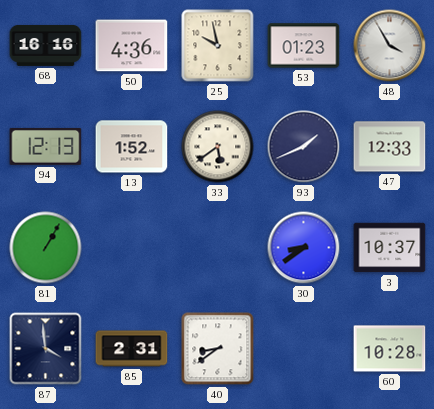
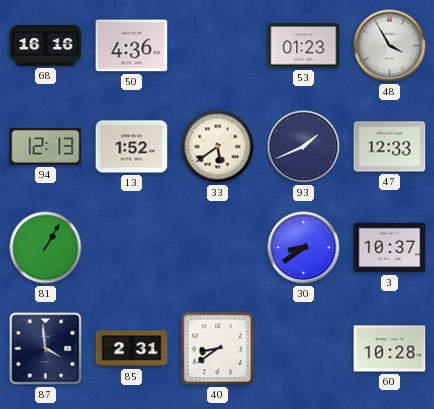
25: 9:58 -> none (218, 46)
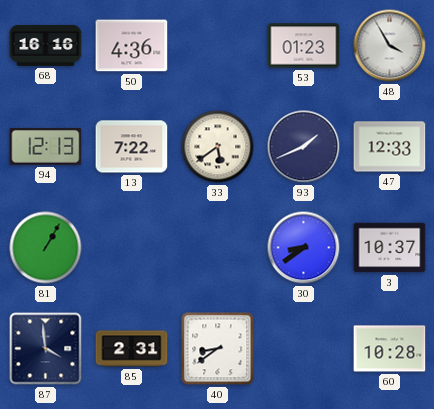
13: 1:52 -> 7:22 (132, 147)
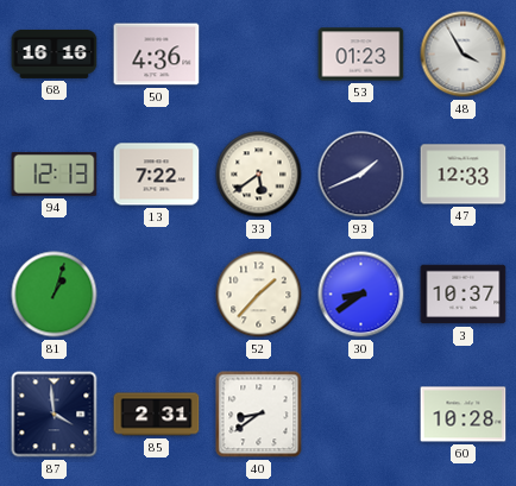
81: 1:05 -> 1:03 (55, 295)
52: none -> 1:37 (259, 295)
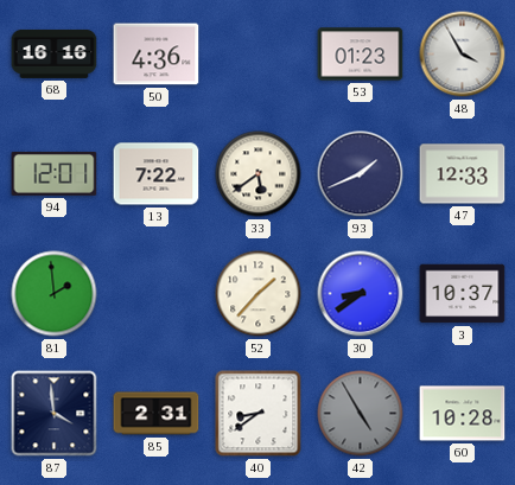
94: 12:13 -> 12:01 (55, 173)
81: 1:03 -> 1:59 (55, 294)
42: none -> 4:55 (361, 414)
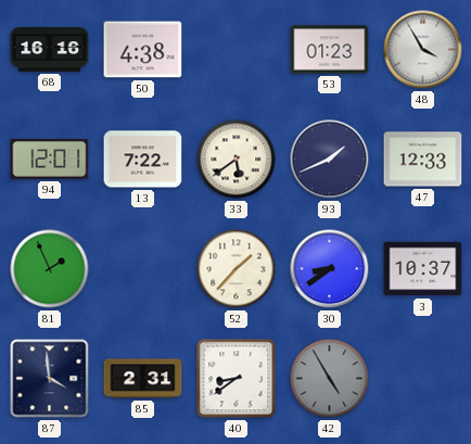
50: 4:36 -> 4:38 (143, 50)
81: 1:59 -> 1:56 (50, 269)
60: 10:28 -> none (463, 414)
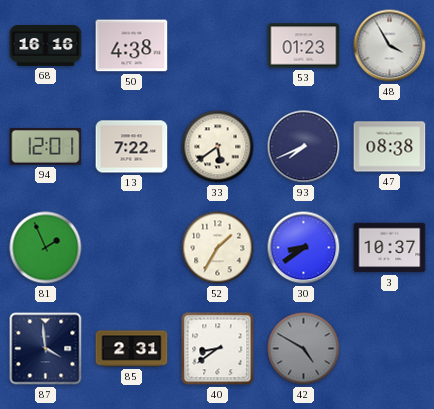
93: 1:41 -> 7:41 (304, 147)
47: 12:33 -> 08:38 (390, 147)
52: 1:37 -> 1:35 (218, 248)
42: 4:55 -> 4:50 (304, 349)
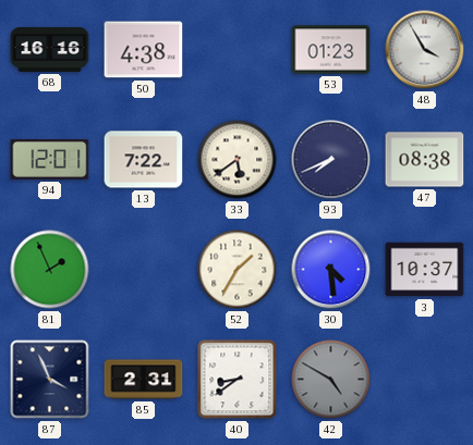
30: 8:39 -> 4:29 (331, 270)
87: 3:59 -> 3:56 (50, 380)
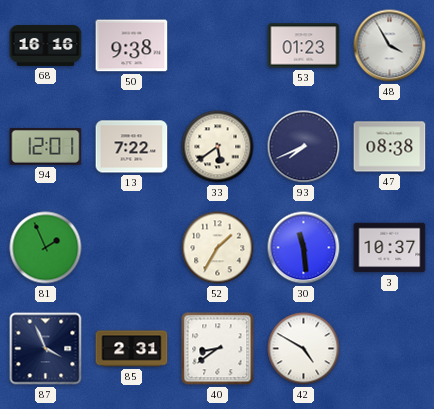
50: 4:38 -> 9:38 (132, 46)
30: 4:29 -> 11:29 (304, 248)
42 dial: grey -> white (304, 349)
